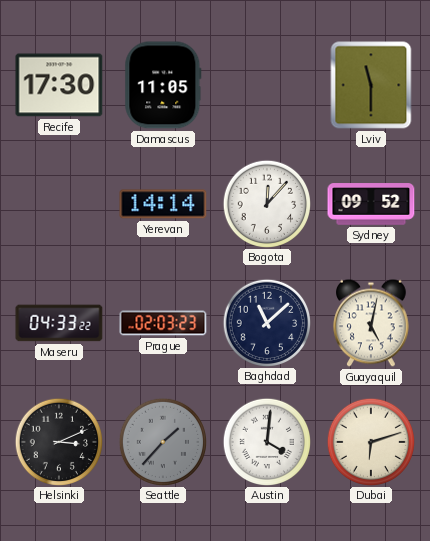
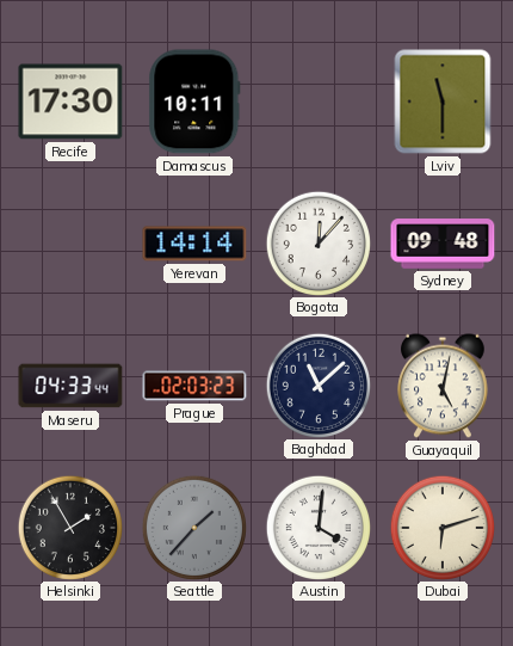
Damascus: 11:05 -> 10:11 (194, 101)
Sydney: 09:52 -> 09:48 (443, 244)
Maseru: 04:33:22 -> 04:33:44 (70, 386)
Helsinki: 3:11 -> 1:55 (69, 527)
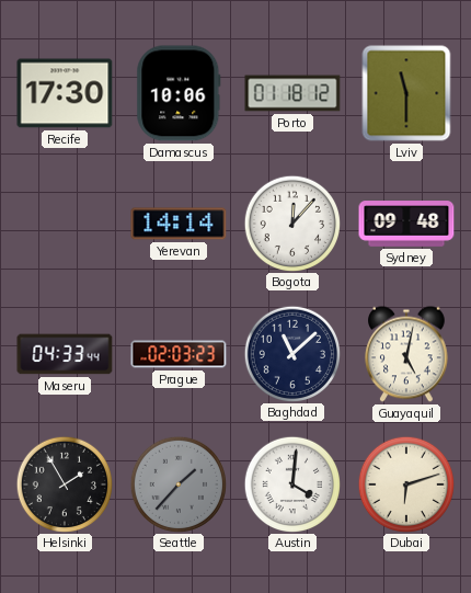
Damascus: 10:11 -> 10:06 (179, 93)
Porto: none -> 01:18 (292, 93)
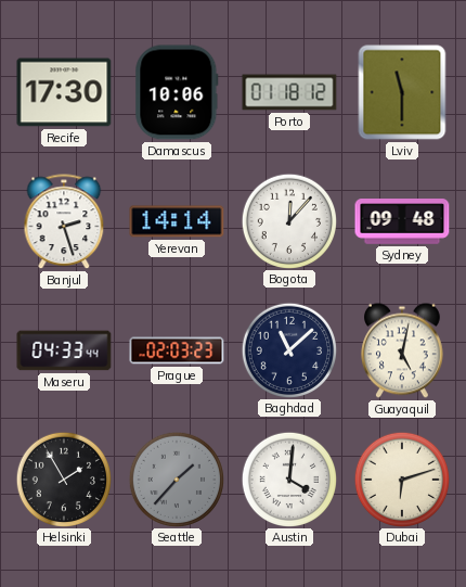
Banjul: none -> 2:27 (64, 222)
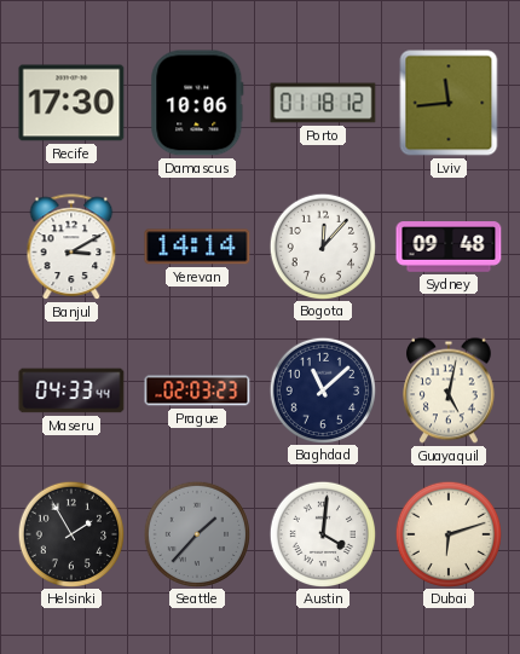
Lviv: 11:30 -> 11:44 (449, 103)
Banjul: 2:27 -> 3:10 (71, 248)
